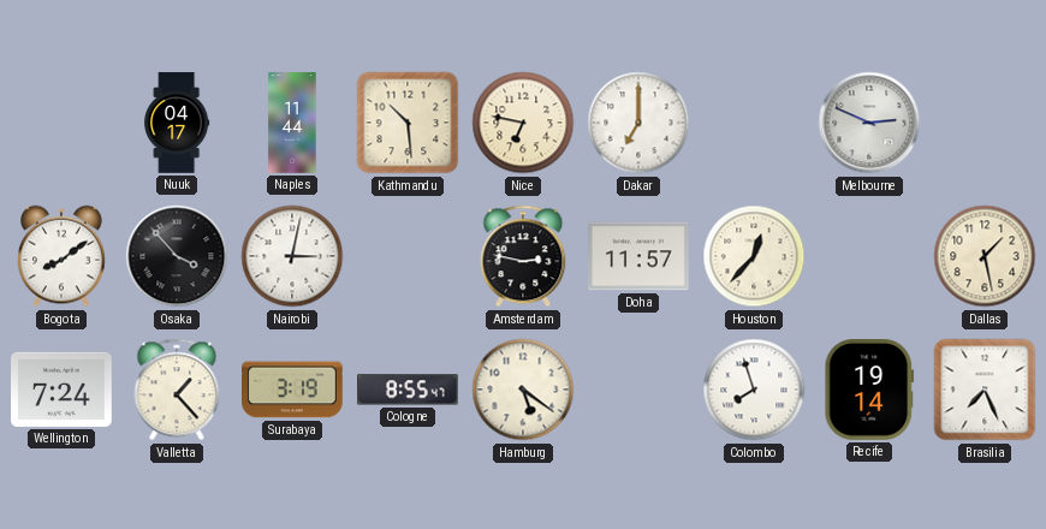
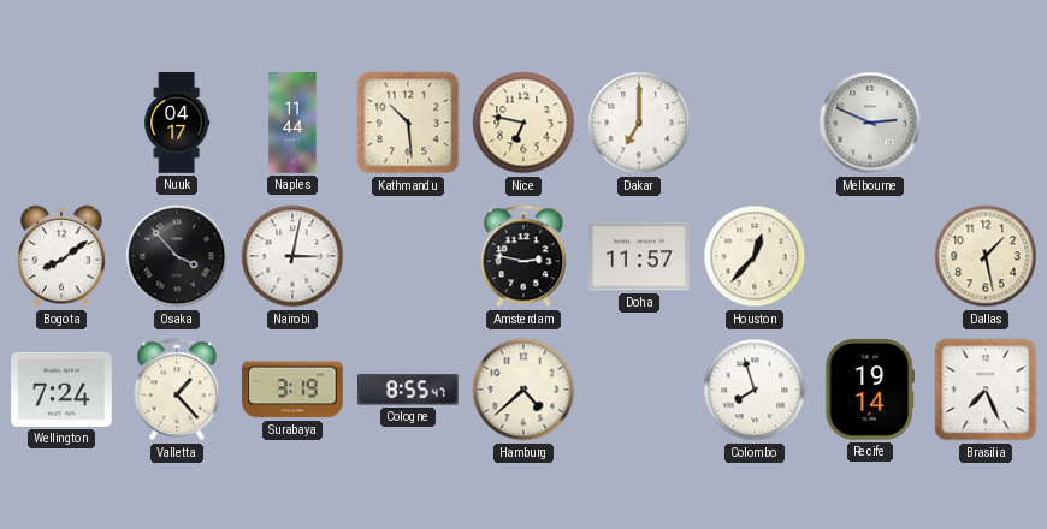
Hamburg: 5:21 -> 4:38 (523, 390)
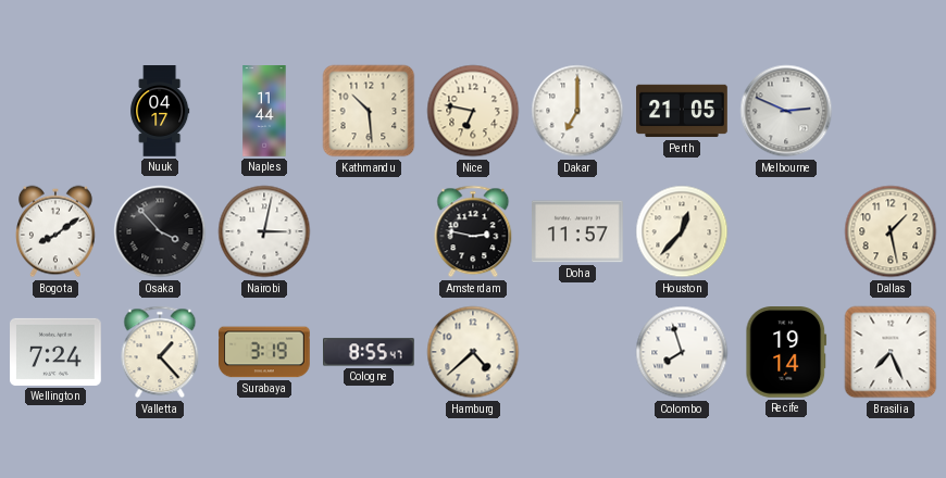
Perth: none -> 21:05 (682, 111)
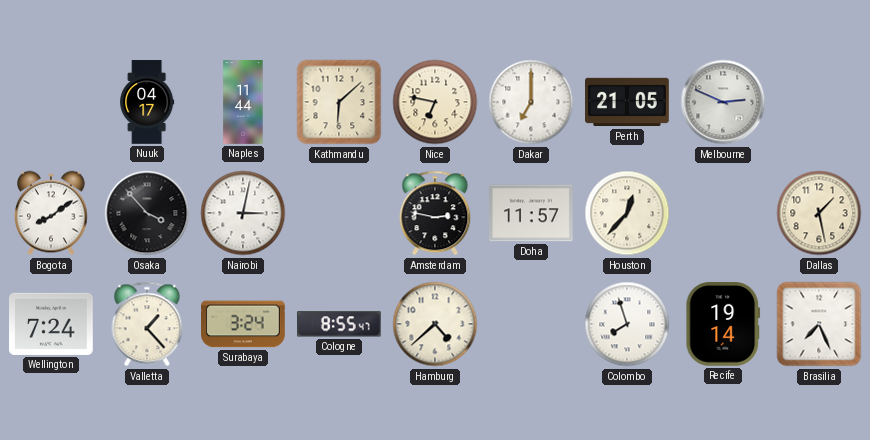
Kathmandu: 10:29 -> 6:08 (339, 102)
Surabaya: 3:19 -> 3:24 (244, 324)
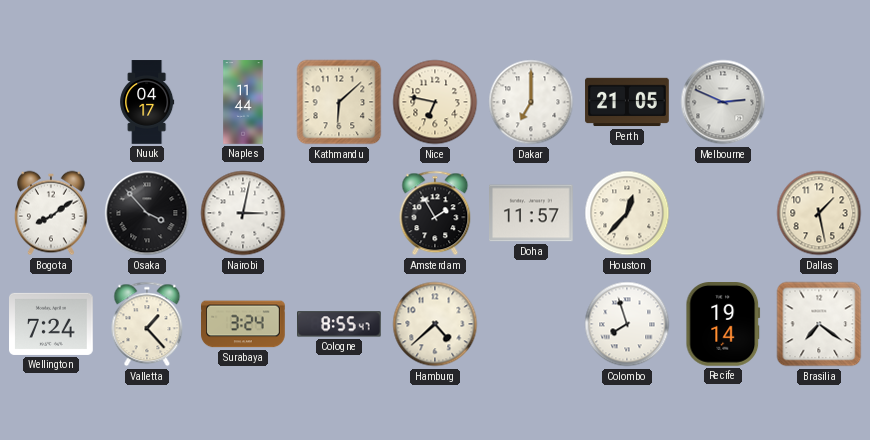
Amsterdam: 2:47 -> 1:55 (435, 213)
Brasilia: 7:26 -> 7:21 (819, 324)
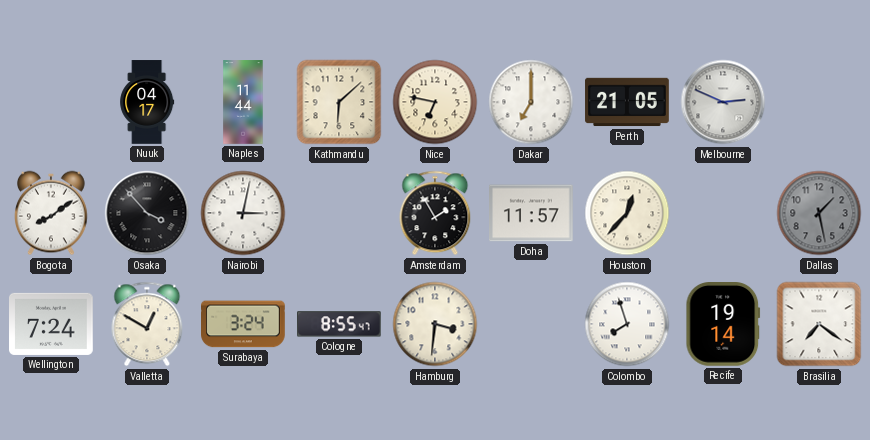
Dallas dial: cream -> grey (819, 213)
Valletta: 1:23 -> 12:50 (147, 324)
Hamburg: 4:38 -> 3:31 (435, 324)
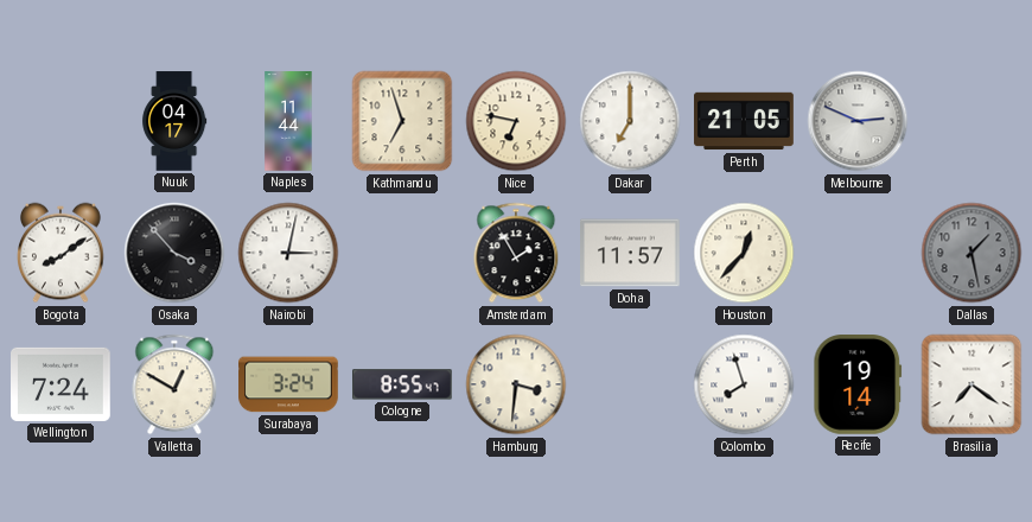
Kathmandu: 6:08 -> 6:57 (402, 121)
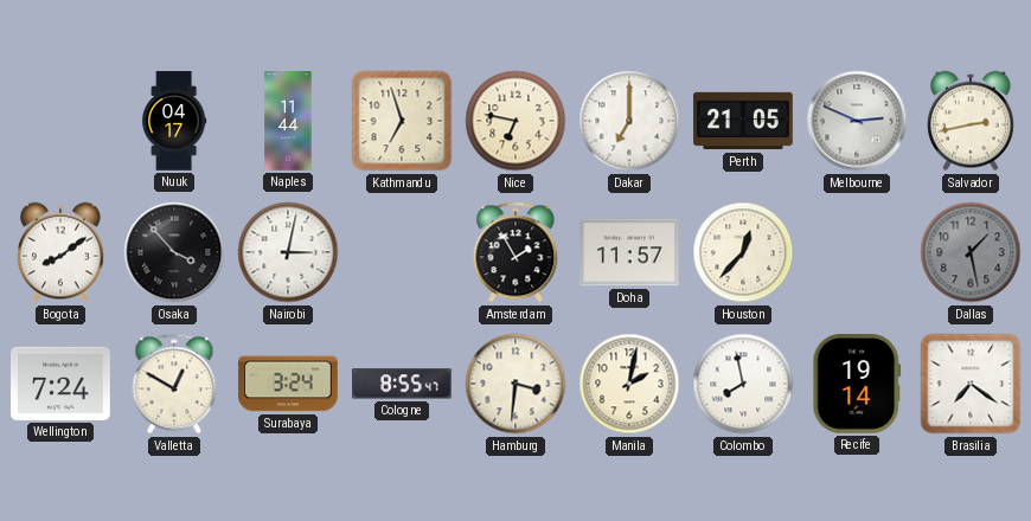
Salvador: none -> 2:43 (972, 121)
Manila: none -> 2:02 (629, 384)
Colombo: 7:57 -> 7:58 (743, 384)
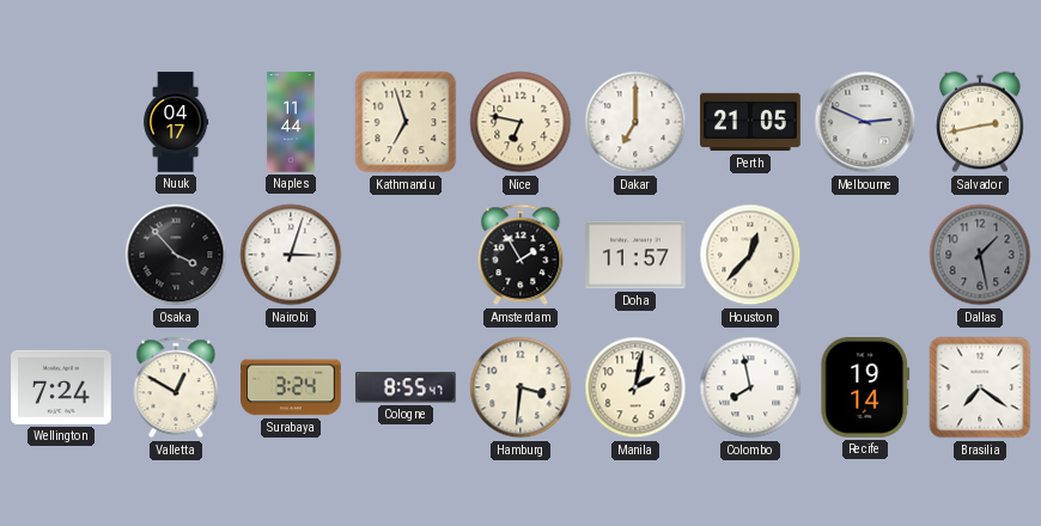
Bogota: 8:09 -> none (62, 252)
Nairobi: 3:02 -> 3:03 (291, 255)
